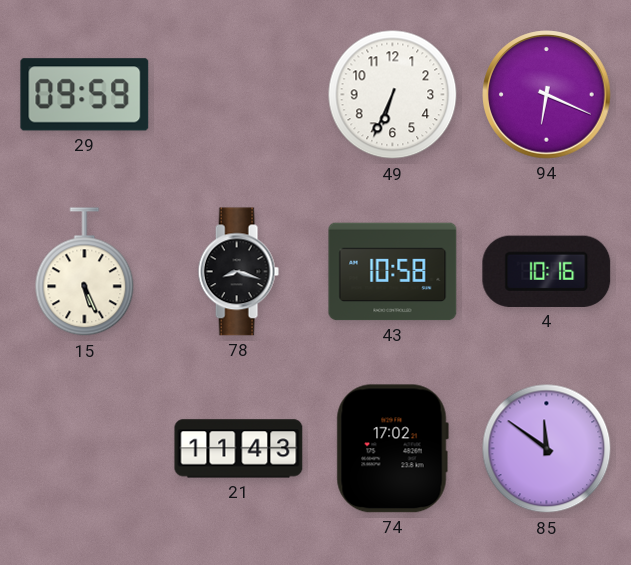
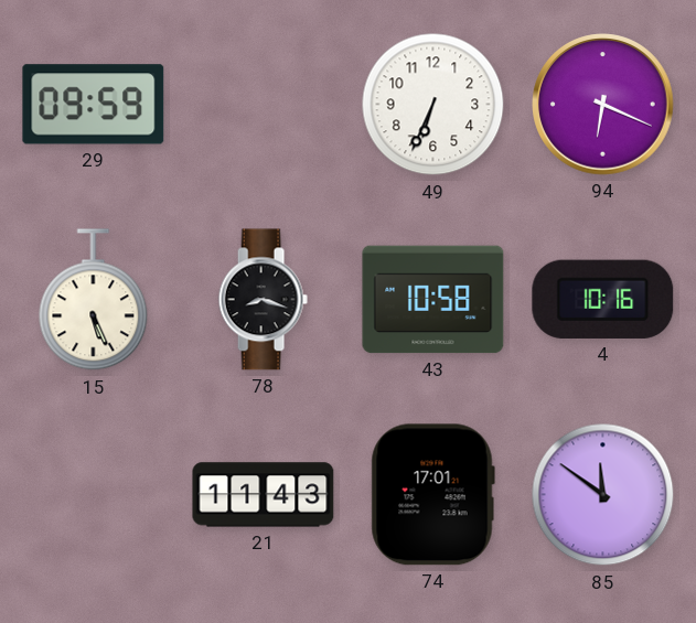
74: 17:02 -> 17:01 (432, 495)
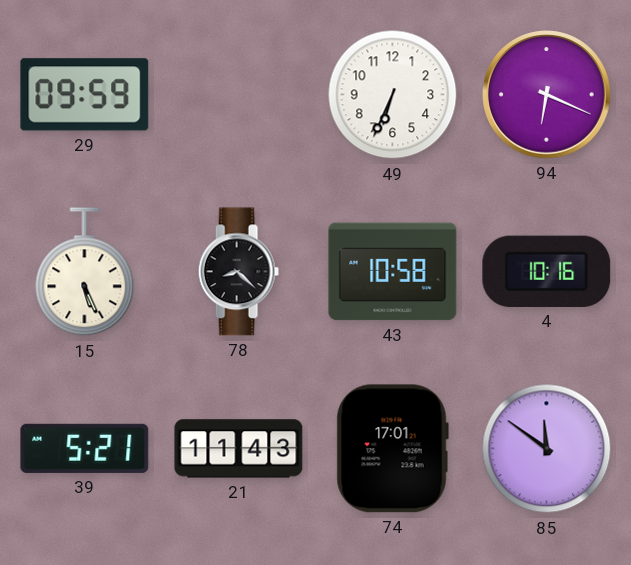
78: 8:18 -> 8:22 (238, 272)
39: none -> 5:21 (85, 448)
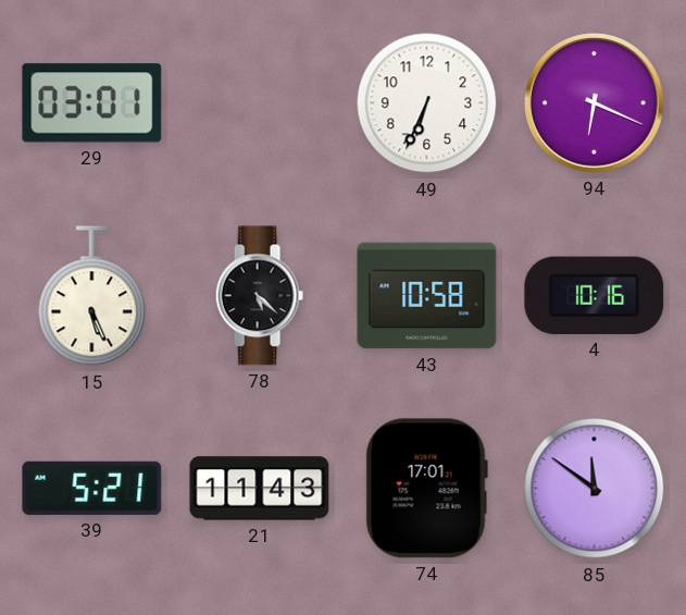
29: 09:59 -> 03:01 (92, 103)
78: 8:22 -> 5:22 (259, 296)
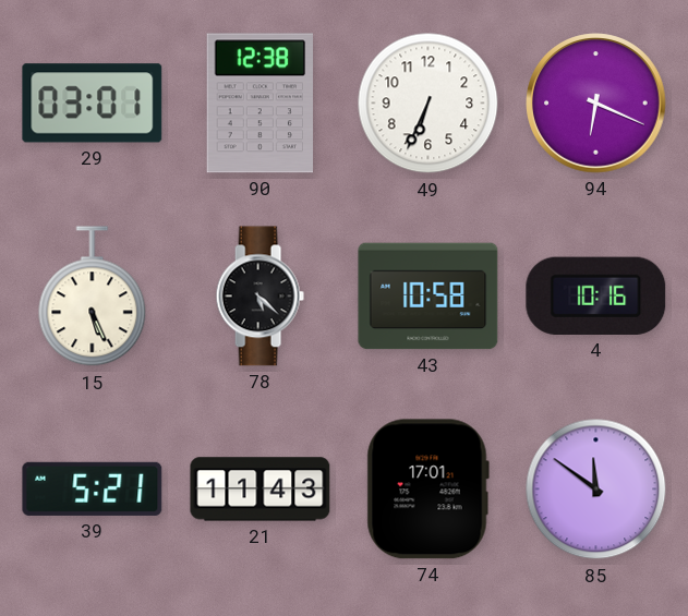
90: none -> 12:38 (261, 104)
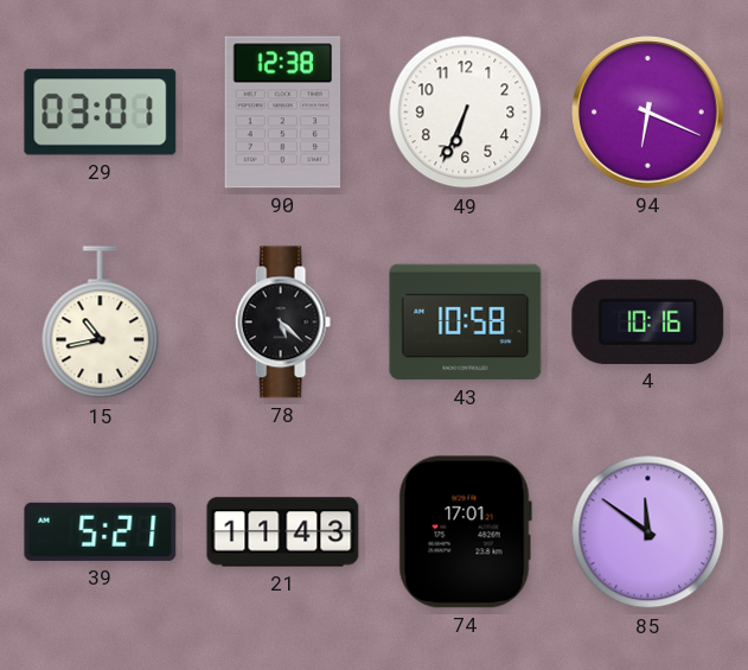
15: 5:26 -> 10:43 (101, 323)
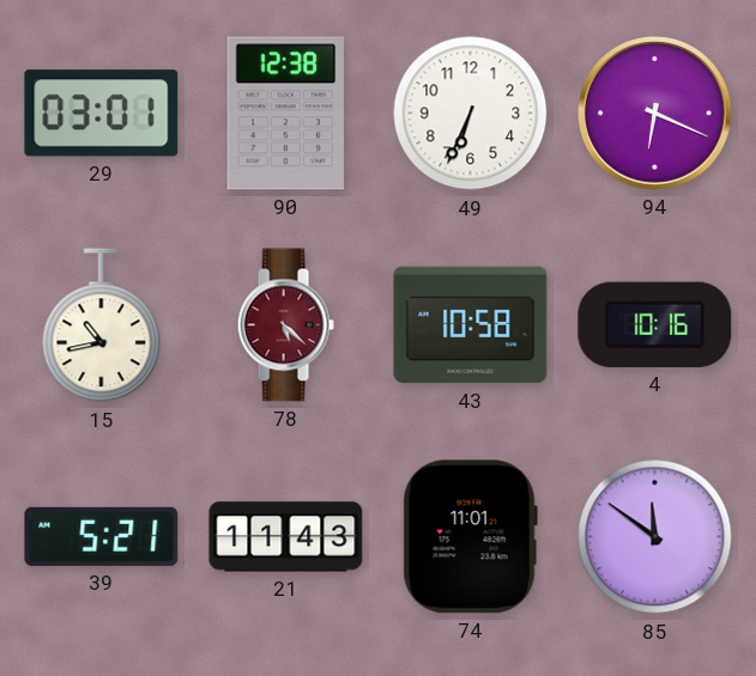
78 dial: black -> burgundy (285, 325)
74: 17:01 -> 11:01 (470, 537)
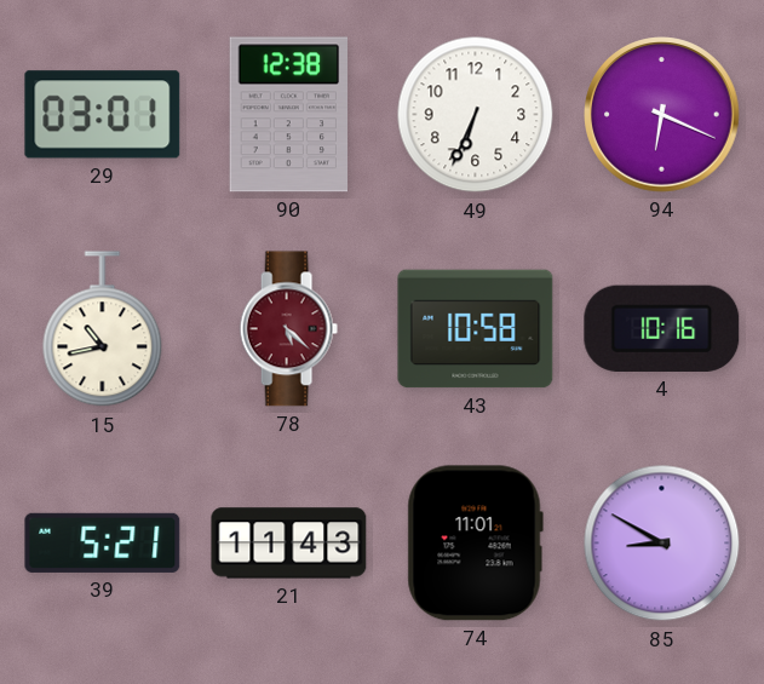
85: 11:51 -> 8:50 (662, 544)
